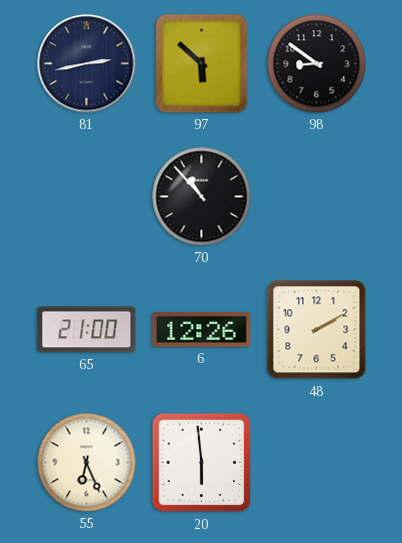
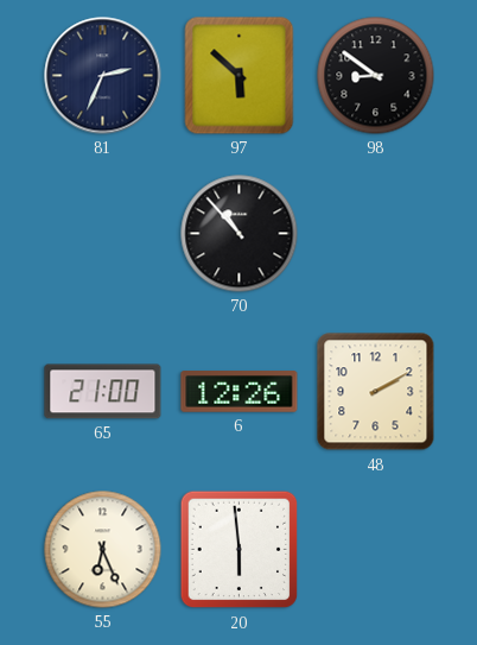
81: 2:43 -> 2:34 (103, 76)
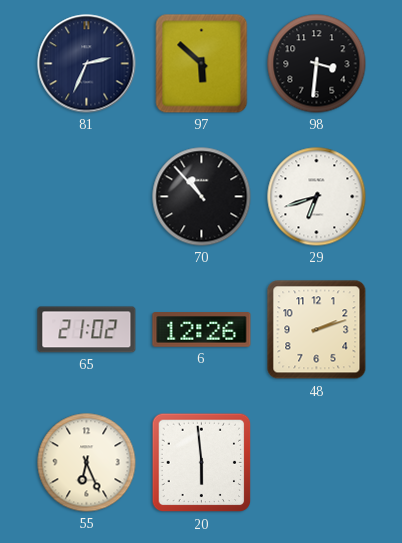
98: 8:51 -> 3:31 (317, 64)
29: none -> 6:42 (317, 197)
65: 21:00 -> 21:02 (87, 330)
48: 2:10 -> 2:12 (317, 330)
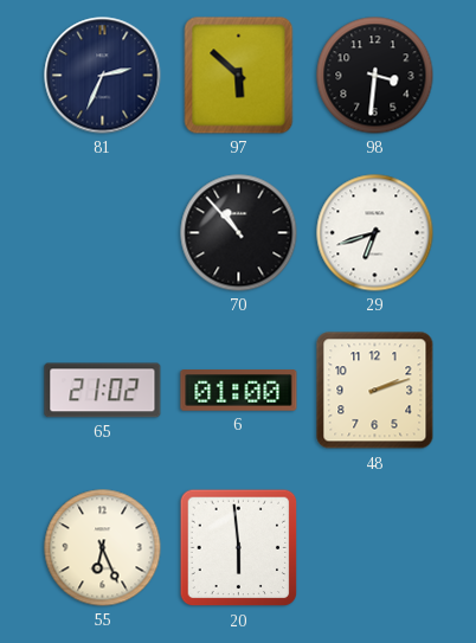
6: 12:26 -> 01:00 (239, 391)
